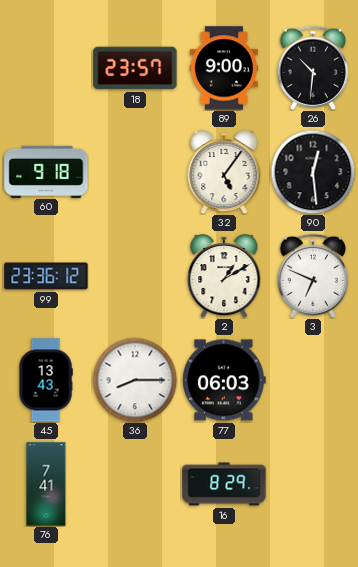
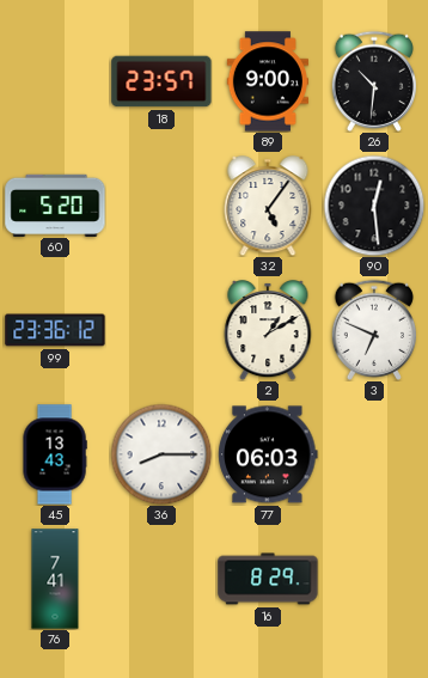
60: 9:18 -> 5:20 (55, 204)
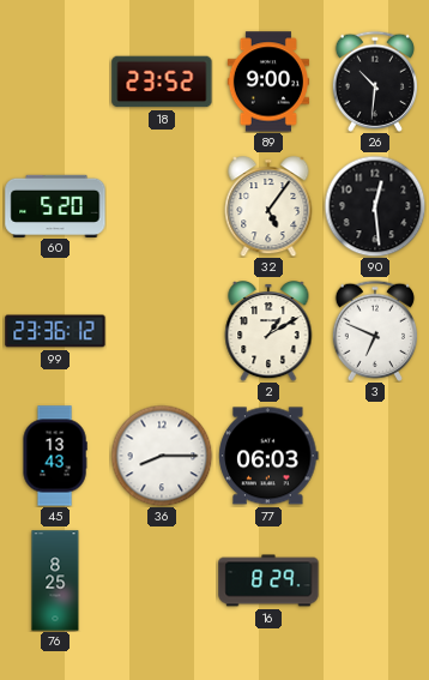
18: 23:57 -> 23:52 (162, 82)
76: 7:41 -> 8:25 (55, 580)
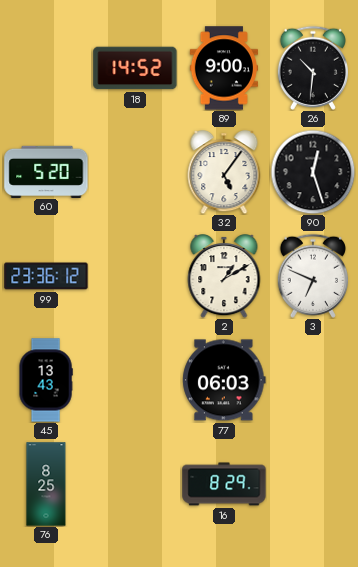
18: 23:52 -> 14:52 (135, 68)
90: 12:29 -> 12:27 (313, 172)
36: 8:15 -> none (162, 456)
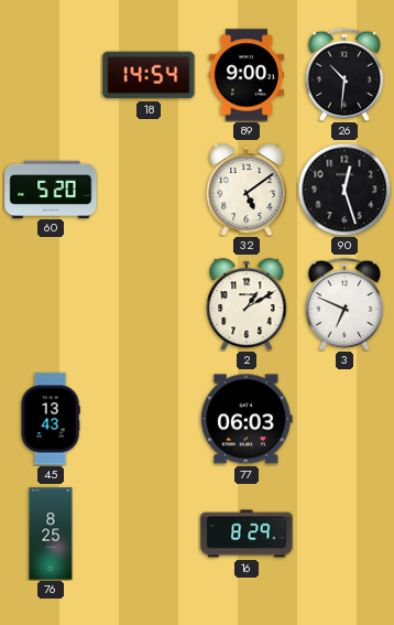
18: 14:52 -> 14:54 (149, 75)
32: 5:06 -> 5:09 (247, 191)
99: 23:36 -> none (46, 276)
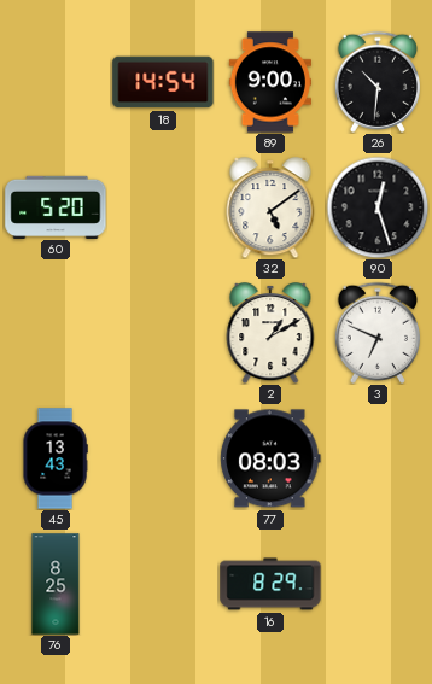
77: 06:03 -> 08:03 (270, 458)
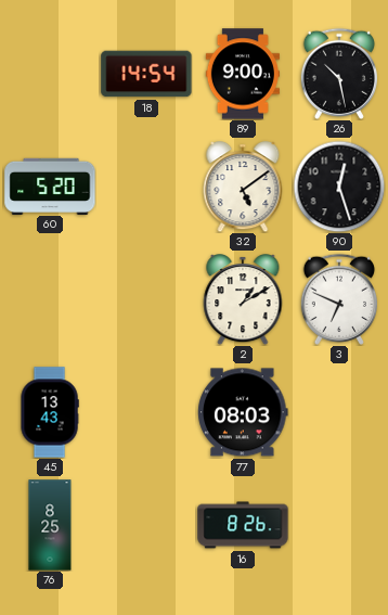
26: 10:31 -> 10:28 (339, 74)
16: 8:29 -> 8:26 (243, 525)
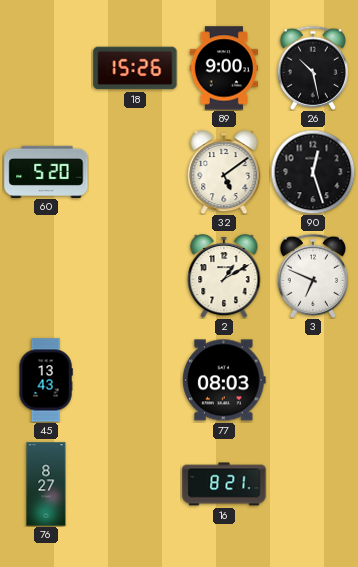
18: 14:54 -> 15:26 (135, 68)
76: 8:25 -> 8:27 (46, 484)
16: 8:26 -> 8:21 (224, 484)
